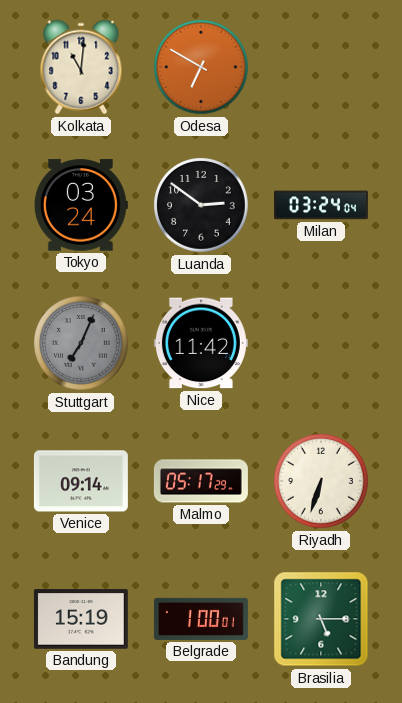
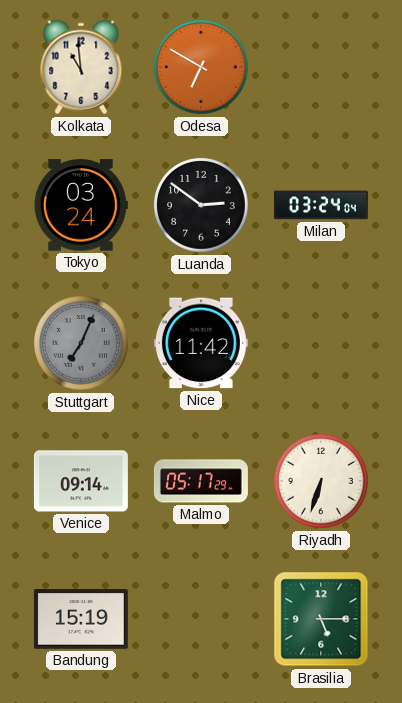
Kolkata: 11:01 -> 10:59 (81, 67)
Belgrade: 1:00 -> none (201, 619)
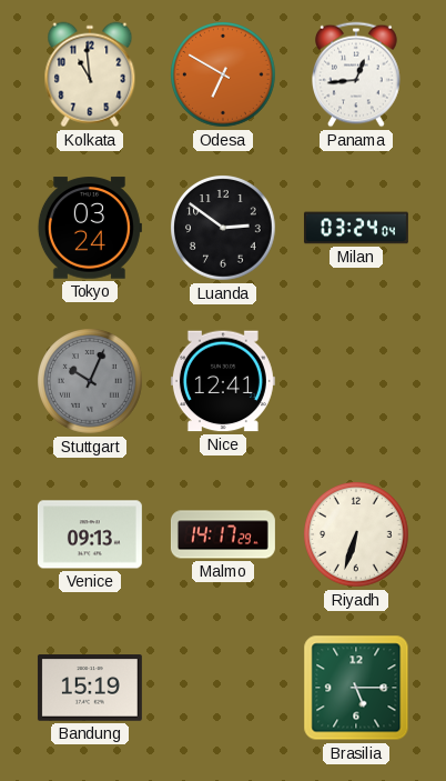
Panama: none -> 12:44 (357, 74)
Stuttgart: 7:04 -> 10:04 (91, 382)
Nice: 11:42 -> 12:41 (223, 381)
Venice: 09:14 -> 09:13 (90, 534)
Malmo: 05:17 -> 14:17 (223, 534)
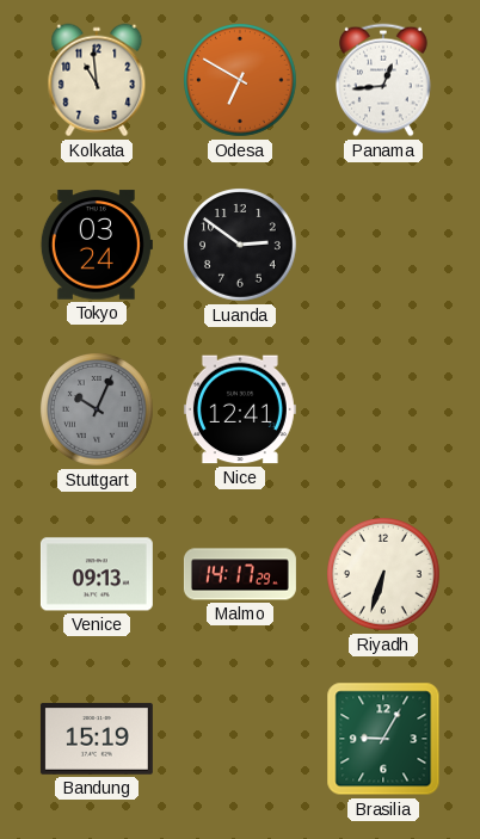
Milan: 03:24 -> none (356, 228)
Brasilia: 5:15 -> 9:05 (383, 739)
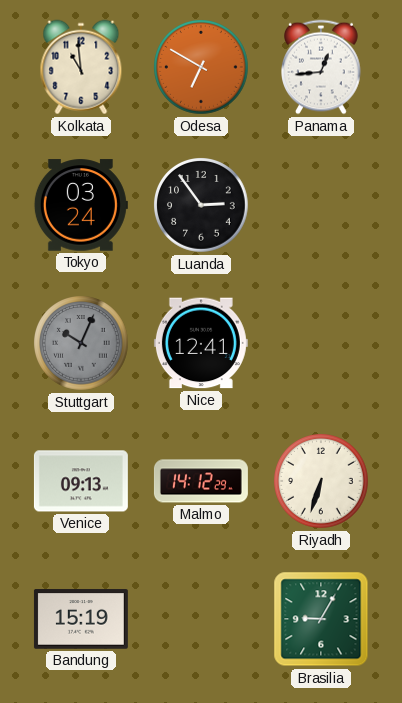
Luanda: 2:51 -> 2:54 (202, 206)
Malmo: 14:17 -> 14:12 (201, 481)
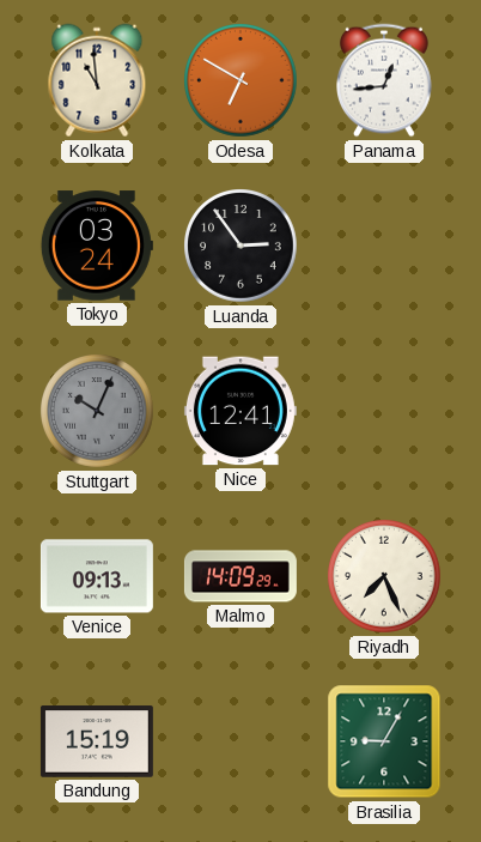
Malmo: 14:12 -> 14:09 (240, 576)
Riyadh: 6:33 -> 7:26 (385, 577)
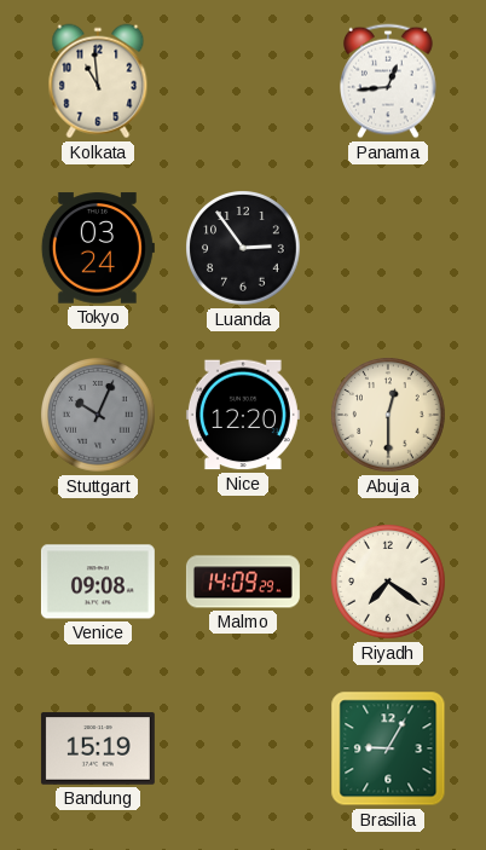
Odesa: 6:50 -> none (242, 81)
Nice: 12:41 -> 12:20 (243, 415)
Abuja: none -> 12:30 (389, 416)
Venice: 09:13 -> 09:08 (98, 582)
Riyadh: 7:26 -> 7:21 (389, 583)
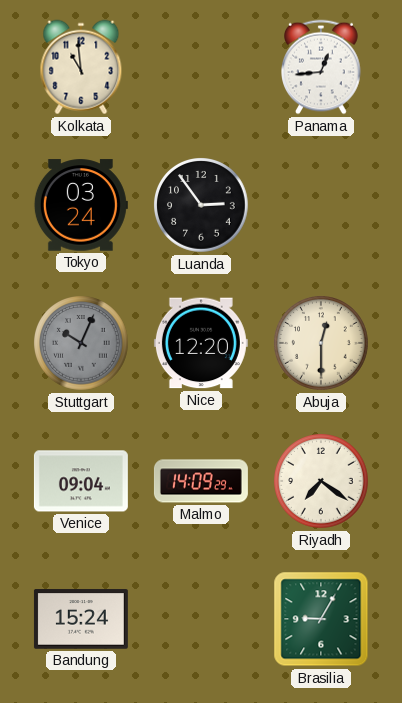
Venice: 09:08 -> 09:04 (81, 481)
Bandung: 15:19 -> 15:24 (81, 619)
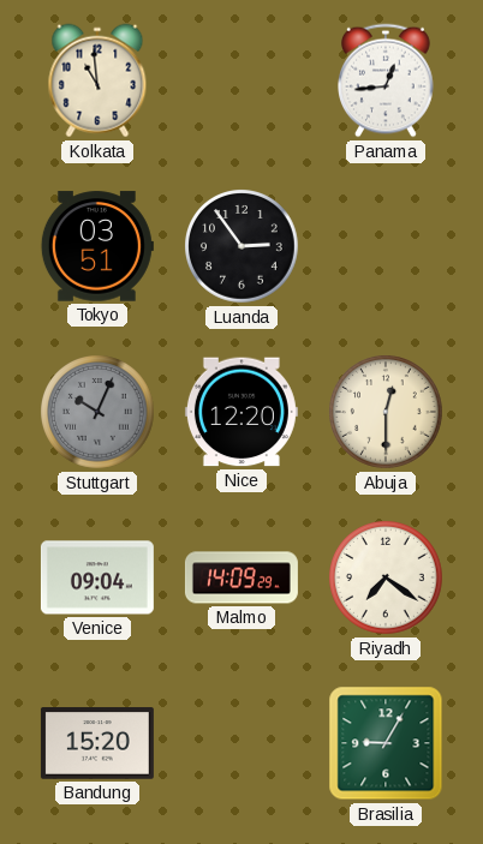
Tokyo: 03:24 -> 03:51 (97, 246)
Bandung: 15:24 -> 15:20 (97, 743)
